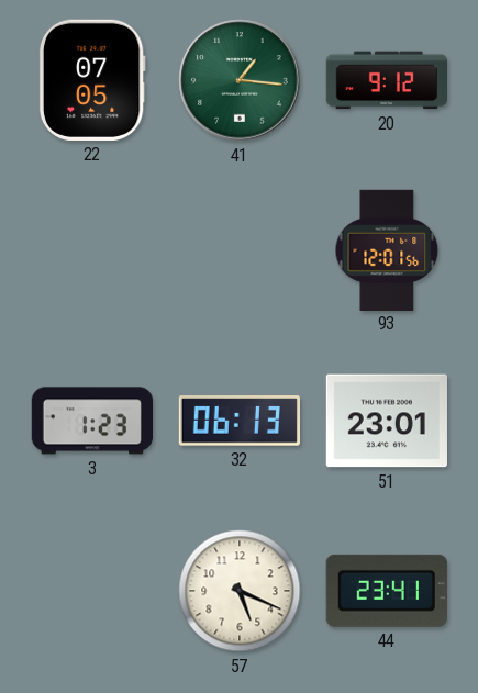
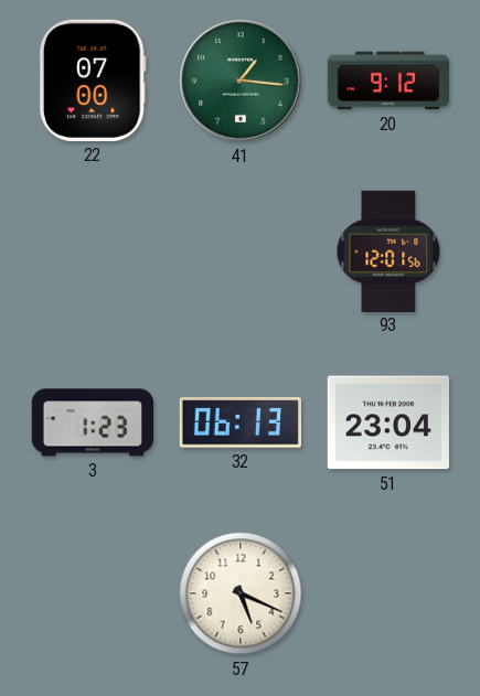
22: 07:05 -> 07:00 (93, 81)
51: 23:01 -> 23:04 (388, 422)
44: 23:41 -> none (387, 591)
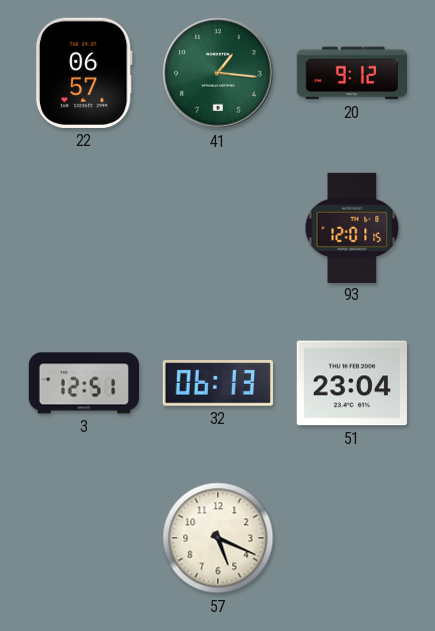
22: 07:00 -> 06:57 (84, 73)
93: 12:01:56 -> 12:01:15 (352, 227)
3: 1:23 -> 12:51 (83, 383)
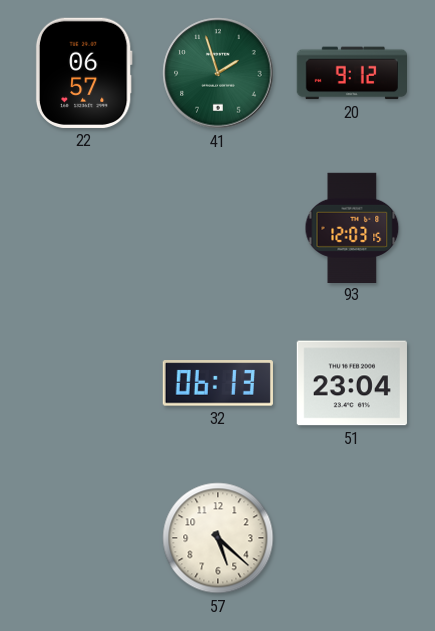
41: 1:16 -> 1:57 (218, 73)
93: 12:01 -> 12:03 (352, 227)
3: 12:51 -> none (83, 383)
57: 5:19 -> 5:22 (218, 538)
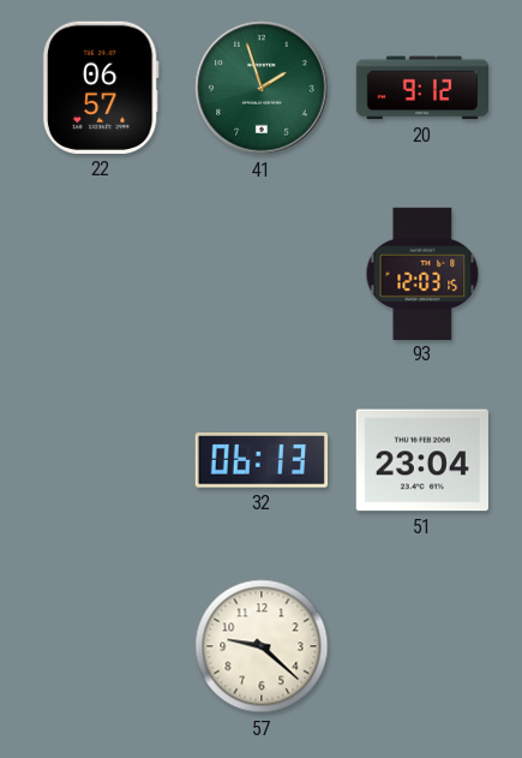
57: 5:22 -> 9:22 (262, 646)
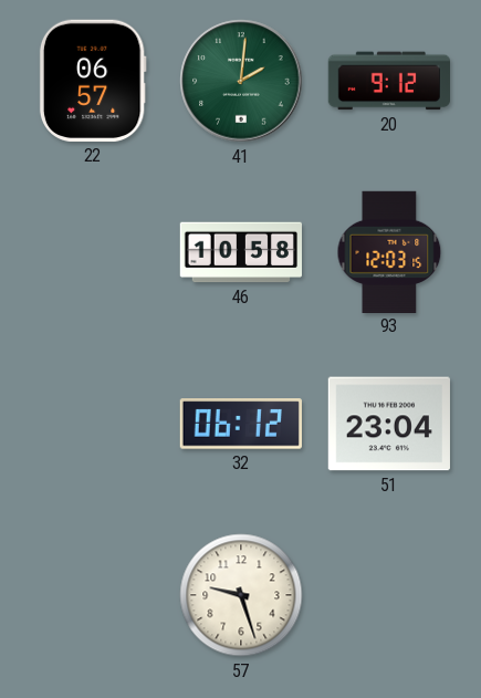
41: 1:57 -> 2:01 (241, 81)
46: none -> 10:58 (240, 252)
32: 06:13 -> 06:12 (241, 424)
57: 9:22 -> 9:27 (241, 595)
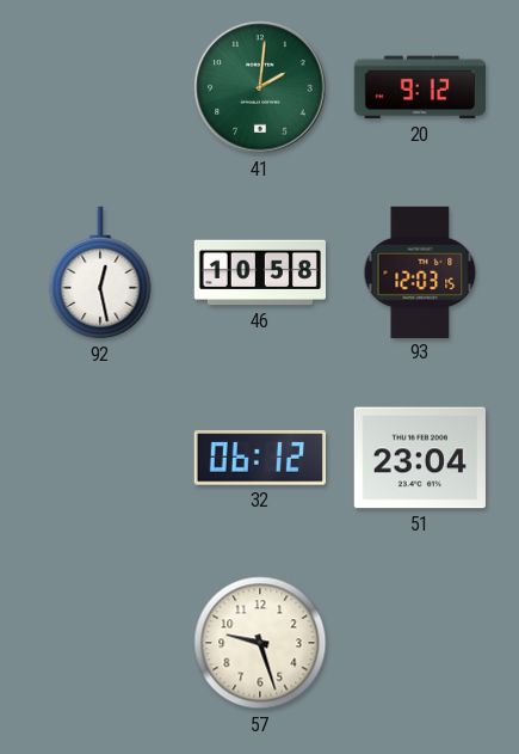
22: 06:57 -> none (93, 81)
92: none -> 12:28 (100, 272)
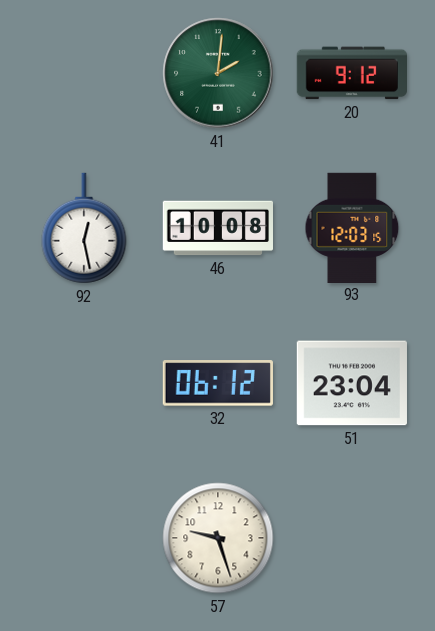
46: 10:58 -> 10:08 (217, 228)
